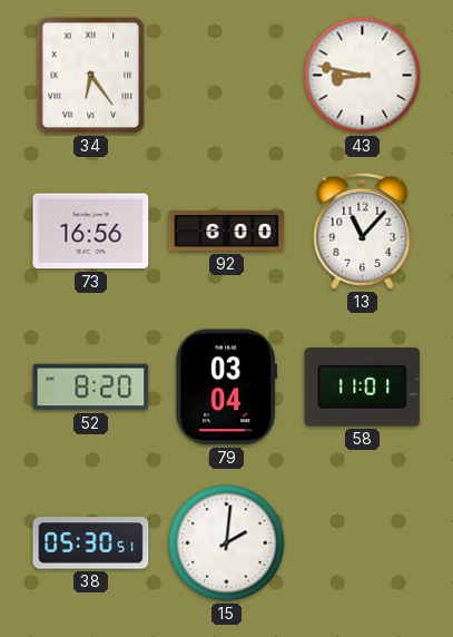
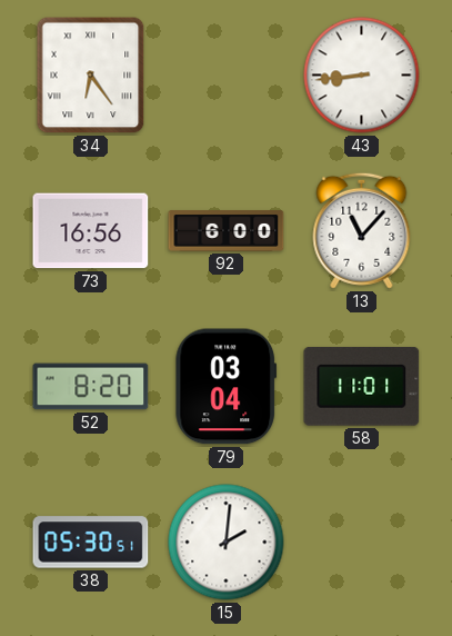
43: 8:47 -> 8:44 (362, 76)
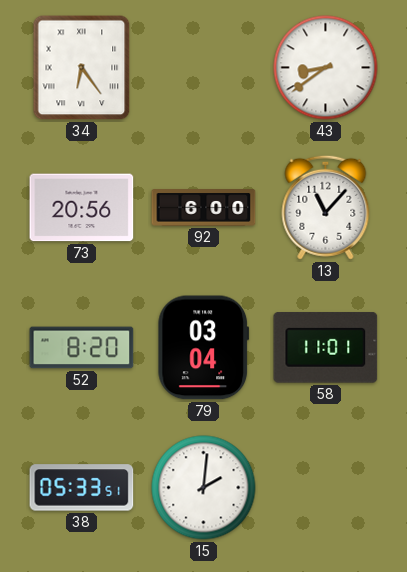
43: 8:44 -> 8:39 (326, 68)
73: 16:56 -> 20:56 (82, 208)
38: 05:30 -> 05:33 (82, 488)
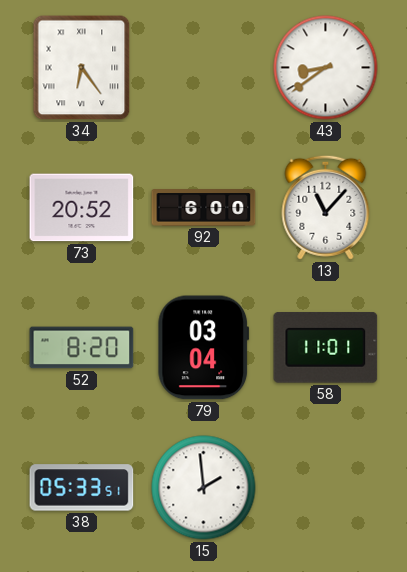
73: 20:56 -> 20:52 (82, 208)
15: 2:01 -> 1:59 (204, 488)
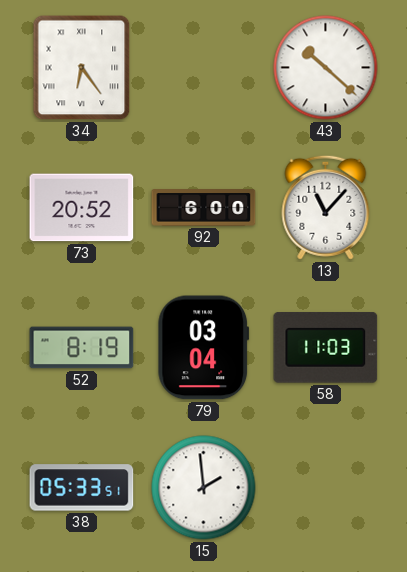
43: 8:39 -> 10:22 (326, 68)
52: 8:20 -> 8:19 (82, 348)
58: 11:01 -> 11:03 (326, 348)
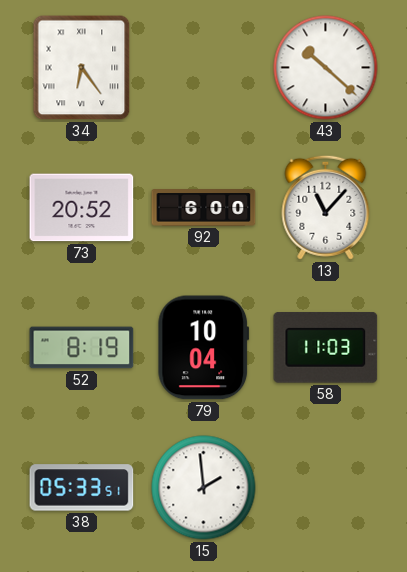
79: 03:04 -> 10:04 (204, 348)
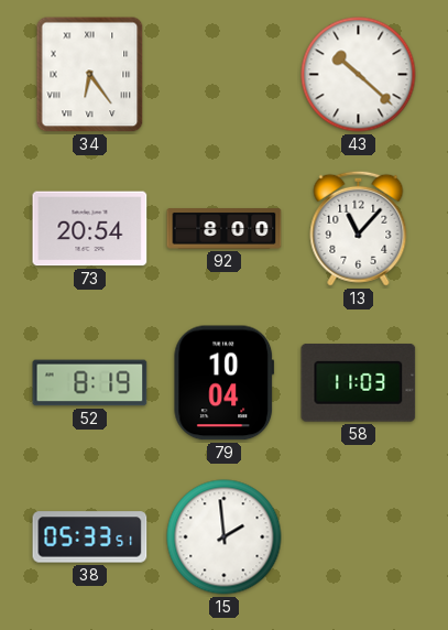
73: 20:52 -> 20:54 (90, 229)
92: 6:00 -> 8:00 (225, 229)
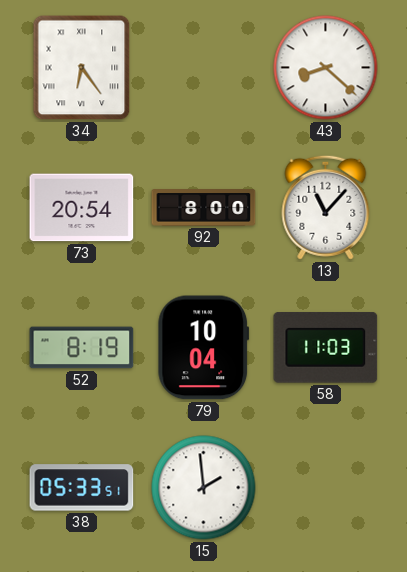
43: 10:22 -> 8:22 (326, 68)
